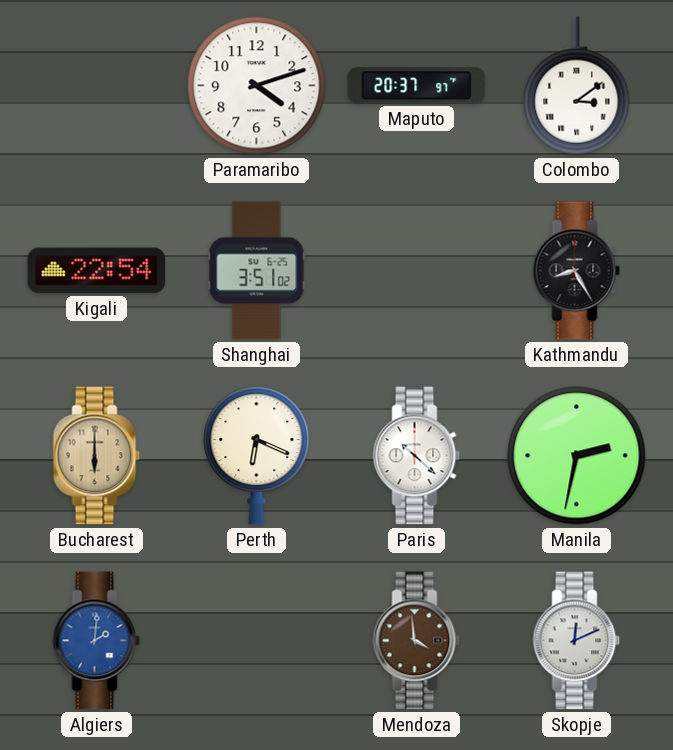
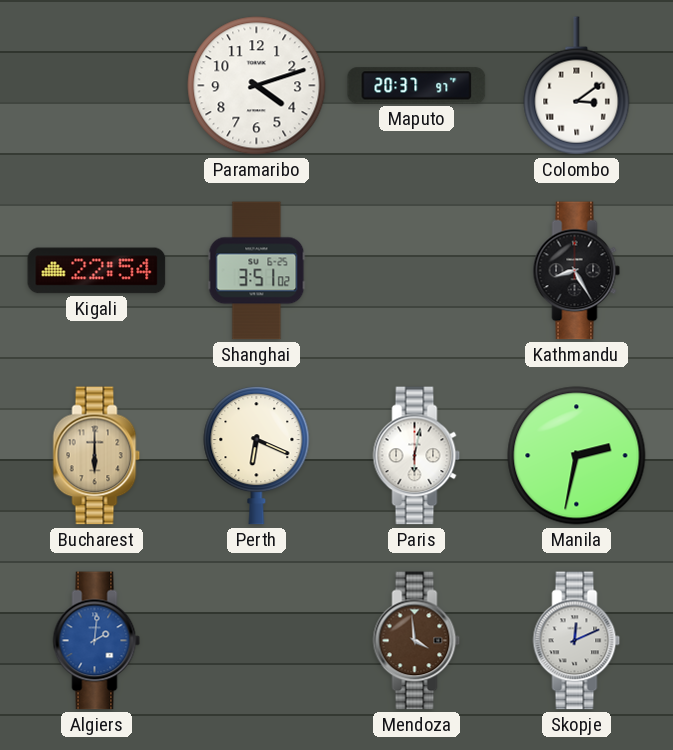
Paris: 10:22 -> 6:02 (417, 456)
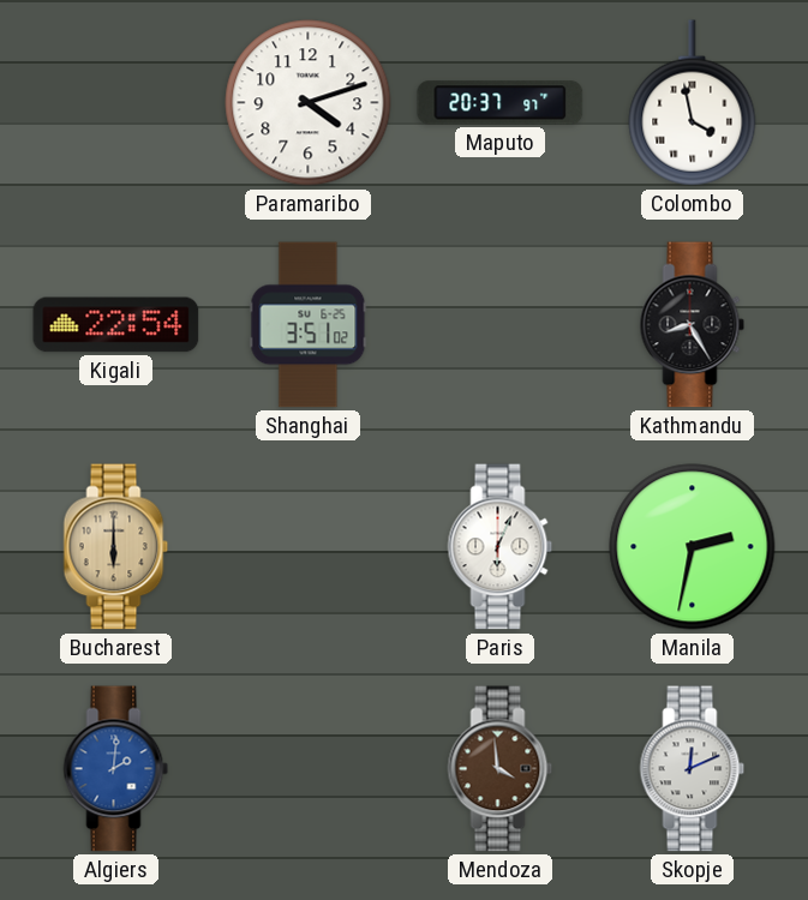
Colombo: 3:09 -> 3:58 (693, 103)
Perth: 6:19 -> none (257, 456)
Paris: 6:02 -> 6:04 (501, 547)
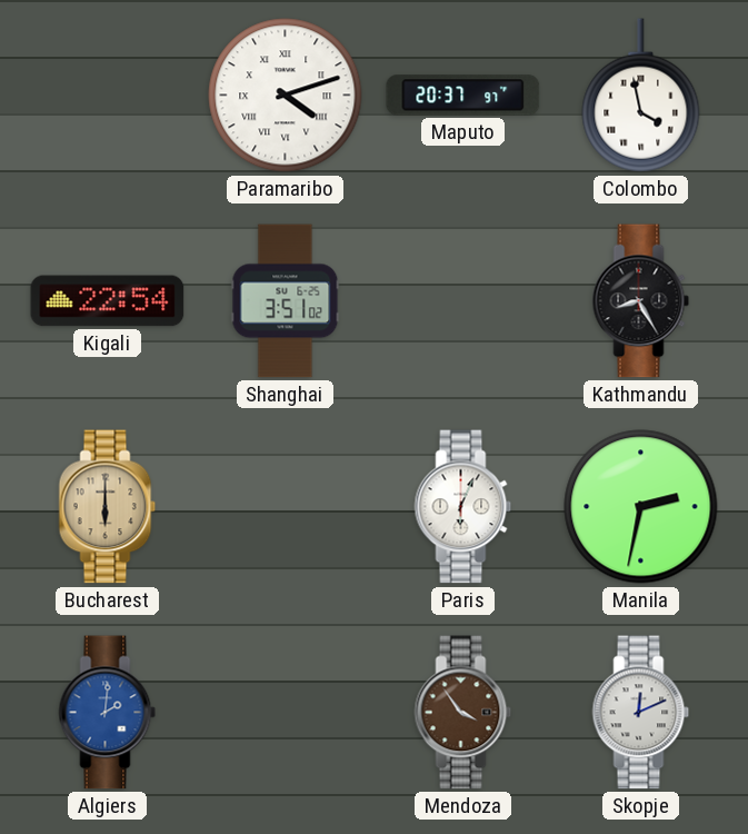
Paramaribo numerals: Arabic -> Roman (286, 96)
Mendoza: 3:59 -> 3:54 (463, 713)
